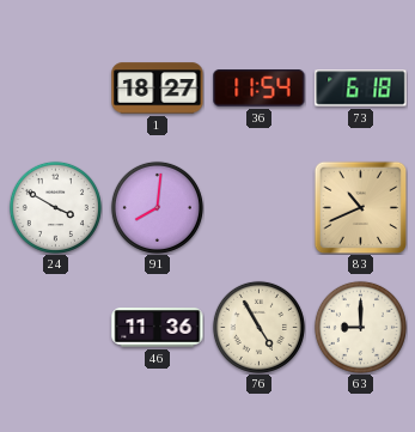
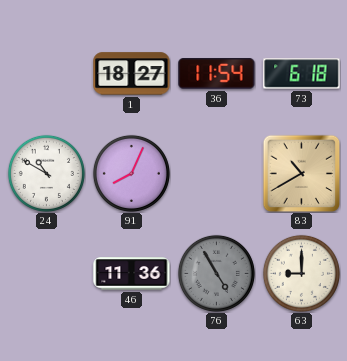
24: 3:50 -> 10:50 (46, 173)
91: 8:01 -> 8:04 (131, 173)
83: 10:41 -> 10:40 (301, 173)
76 dial: cream -> grey (216, 273)
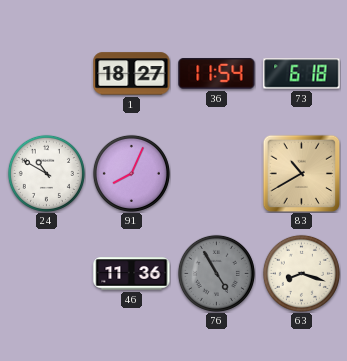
63: 9:00 -> 8:18 (301, 273)
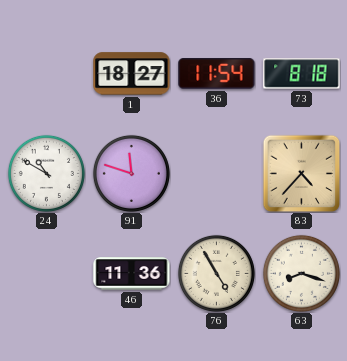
73: 6:18 -> 8:18 (302, 74)
91: 8:04 -> 11:48 (131, 173)
83: 10:40 -> 4:37 (301, 173)
76 dial: grey -> cream (216, 273)
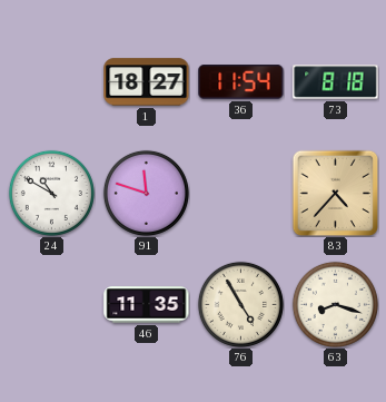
46: 11:36 -> 11:35 (147, 305)
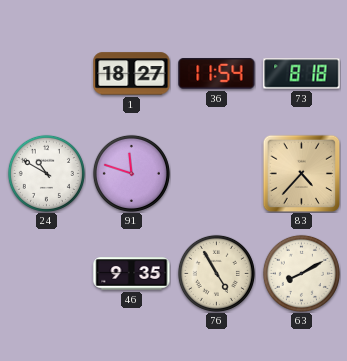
46: 11:35 -> 9:35 (132, 274)
63: 8:18 -> 8:10 (301, 273)
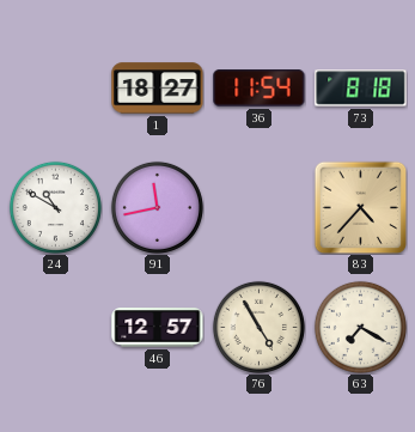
91: 11:48 -> 11:43 (157, 207)
46: 9:35 -> 12:57 (158, 328)
63: 8:10 -> 7:20 (360, 327)
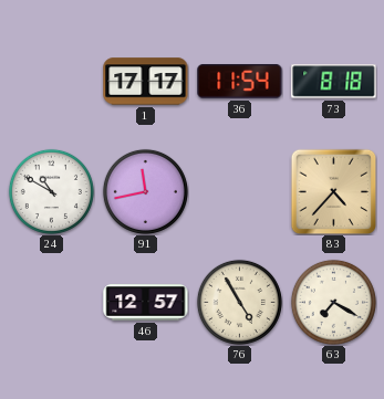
1: 18:27 -> 17:17 (146, 82)
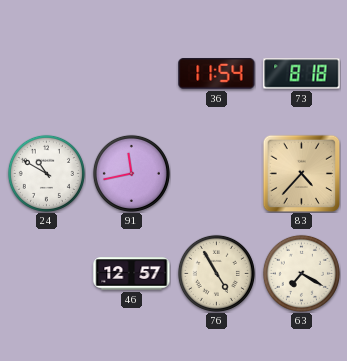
1: 17:17 -> none (146, 82)
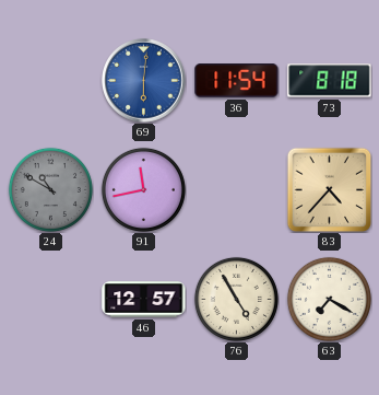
69: none -> 6:01 (144, 81)
24 dial: white -> grey (50, 189)
